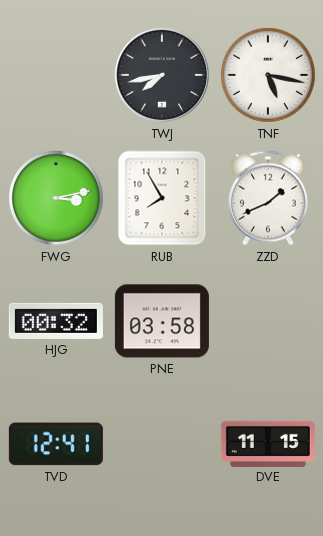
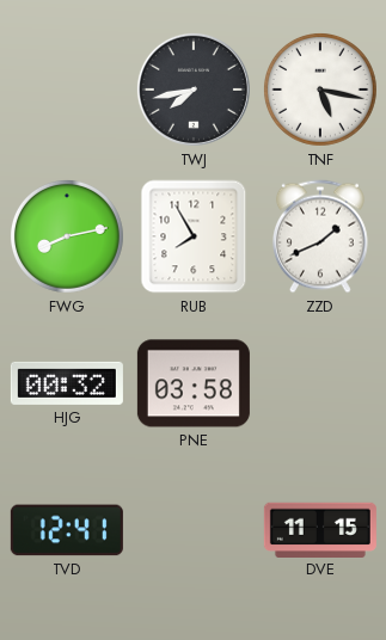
FWG: 3:13 -> 8:13 (67, 236)
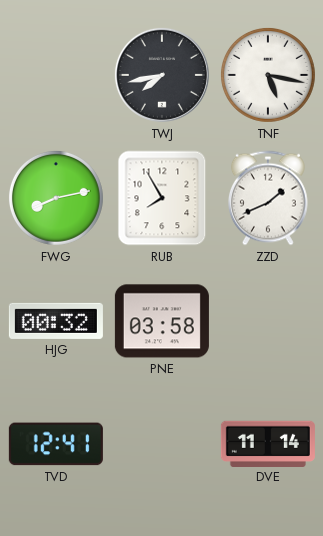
DVE: 11:15 -> 11:14 (268, 443)
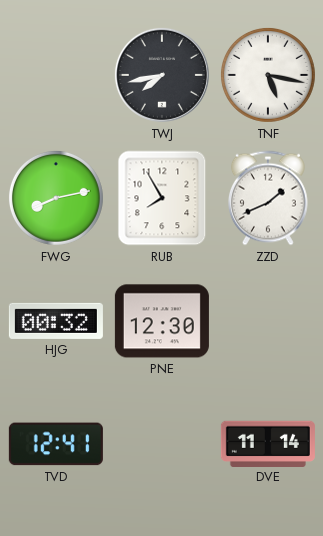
PNE: 03:58 -> 12:30 (162, 321)
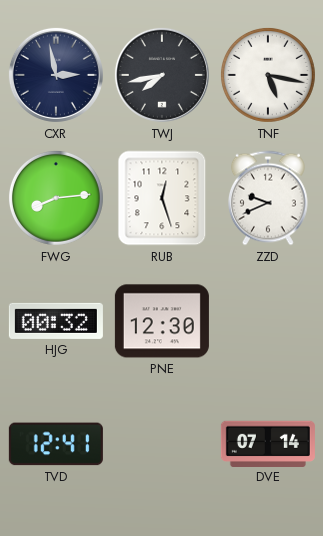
CXR: none -> 2:58 (56, 75)
FWG: 8:13 -> 8:14 (56, 198)
RUB: 7:55 -> 12:27 (162, 198)
ZZD: 1:41 -> 9:41 (268, 198)
DVE: 11:14 -> 07:14 (268, 443)
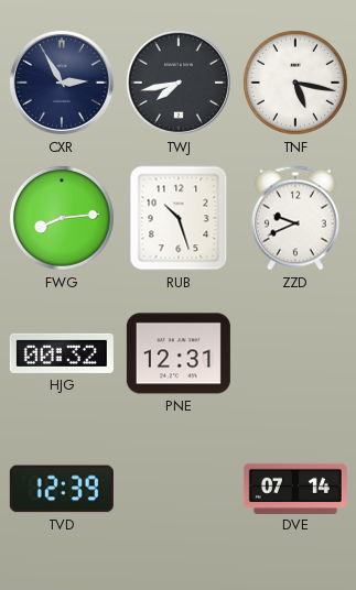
CXR: 2:58 -> 2:55 (62, 83)
RUB: 12:27 -> 10:27 (179, 218)
PNE: 12:30 -> 12:31 (179, 353)
TVD: 12:41 -> 12:39 (62, 489)
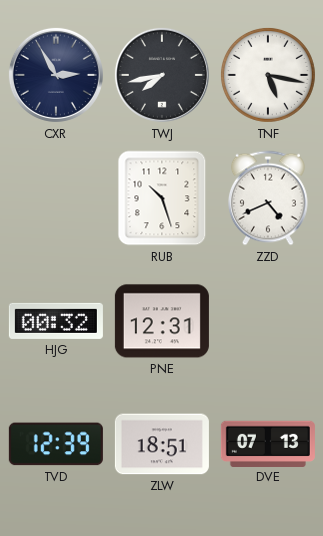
FWG: 8:14 -> none (62, 218)
ZZD: 9:41 -> 4:41 (268, 198)
ZLW: none -> 18:51 (162, 444)
DVE: 07:14 -> 07:13 (268, 443)
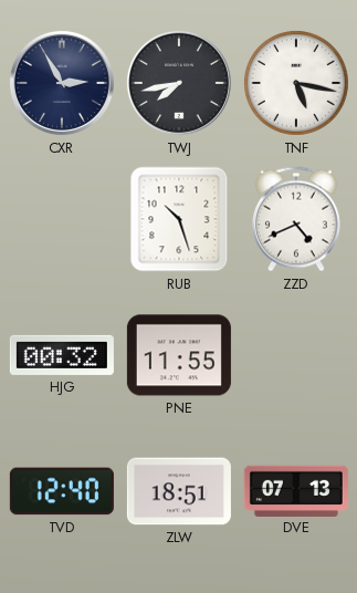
PNE: 12:31 -> 11:55 (179, 355)
TVD: 12:39 -> 12:40 (62, 491)
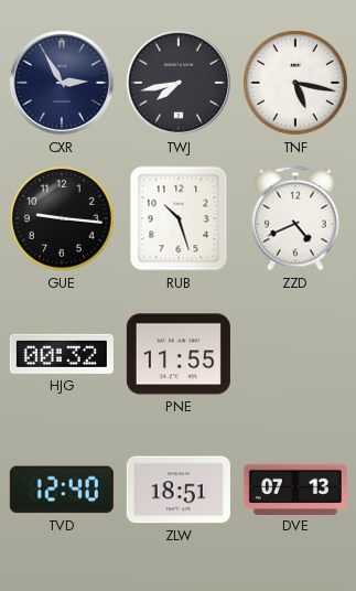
GUE: none -> 9:16 (62, 218)
